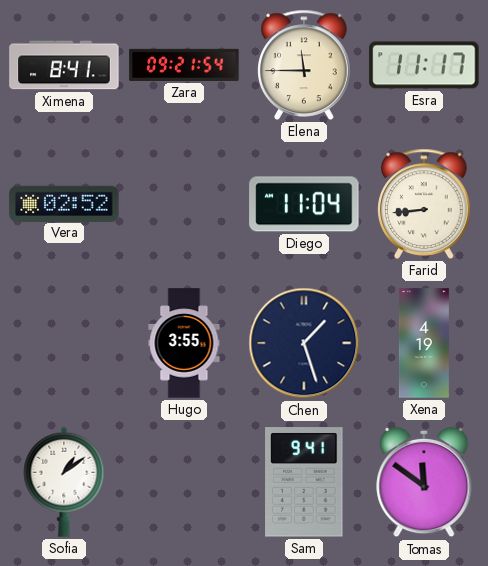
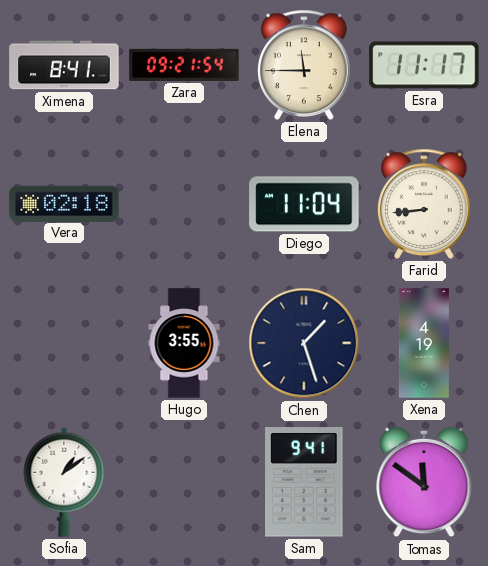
Vera: 02:52 -> 02:18 (64, 203)
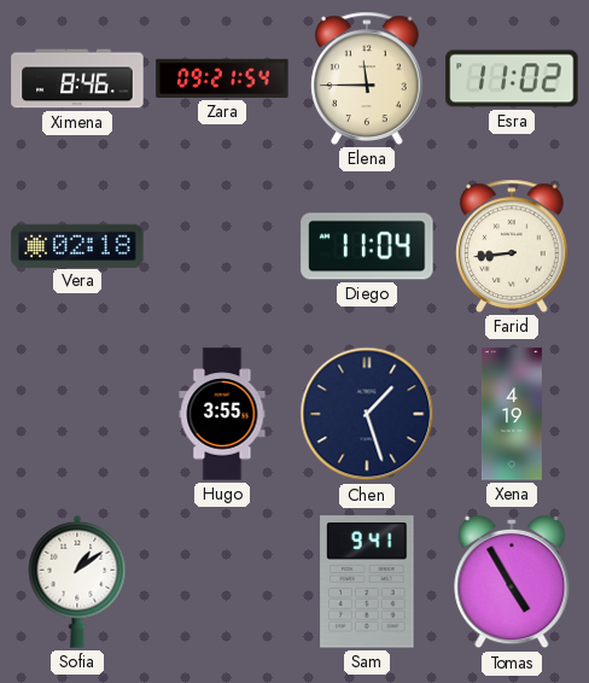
Ximena: 8:41 -> 8:46 (77, 78)
Esra: 11:17 -> 11:02 (512, 78)
Tomas: 11:51 -> 4:55 (512, 582)
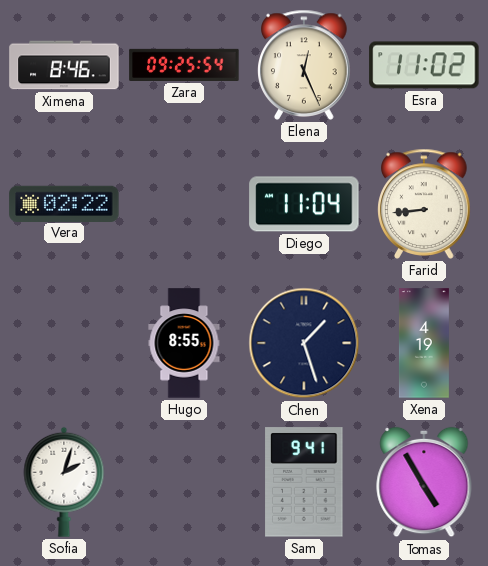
Zara: 09:21 -> 09:25 (184, 65)
Elena: 11:45 -> 12:26 (304, 65)
Vera: 02:18 -> 02:22 (64, 203)
Hugo: 3:55 -> 8:55 (184, 343)
Sofia: 1:09 -> 2:03 (64, 482)
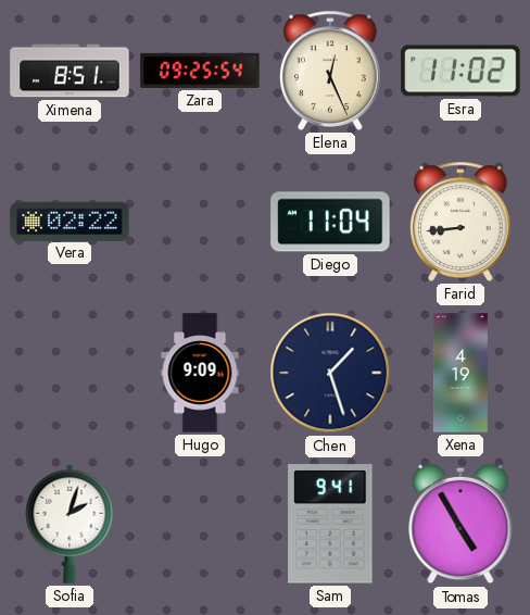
Ximena: 8:46 -> 8:51 (70, 71)
Hugo: 8:55 -> 9:09 (200, 373)
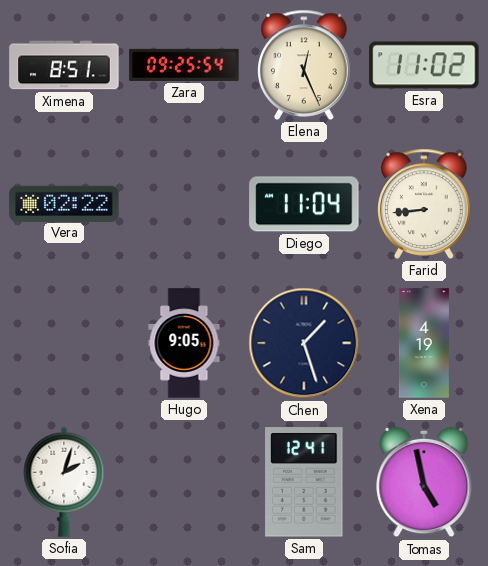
Hugo: 9:09 -> 9:05 (184, 343)
Sam: 9:41 -> 12:41 (304, 482)
Tomas: 4:55 -> 4:58 (424, 482)
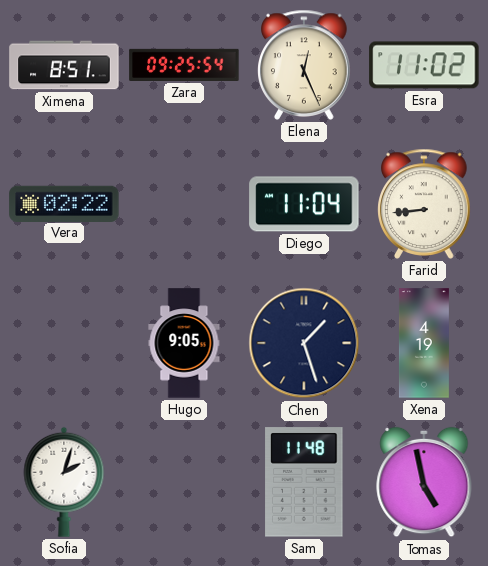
Sam: 12:41 -> 11:48 (304, 482)
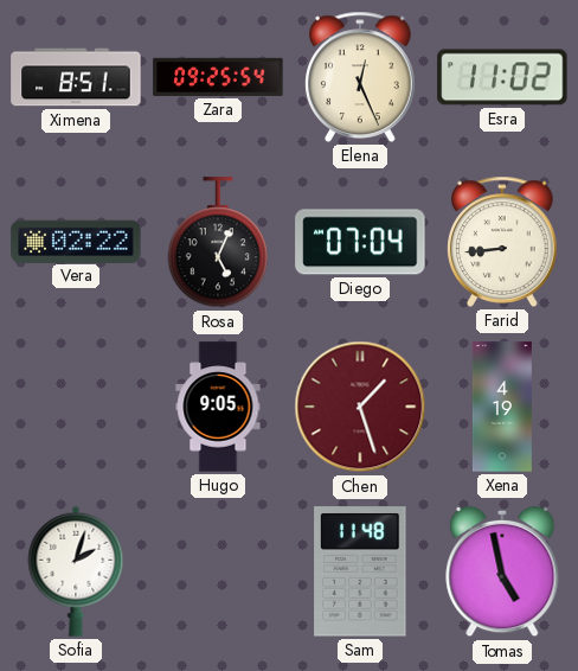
Rosa: none -> 5:04 (218, 243)
Diego: 11:04 -> 07:04 (360, 242)
Chen dial: navy -> burgundy (360, 407)
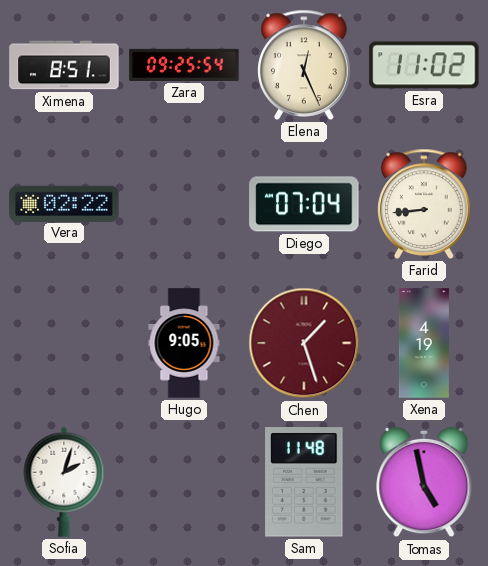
Rosa: 5:04 -> none (218, 243)
